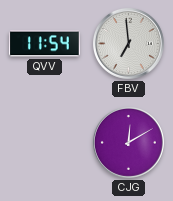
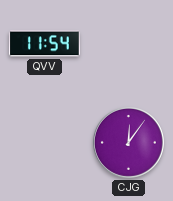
FBV: 6:59 -> none (128, 43)
CJG: 12:10 -> 12:06 (128, 142)
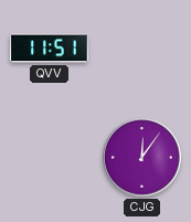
QVV: 11:54 -> 11:51 (49, 49)
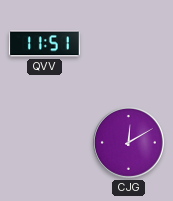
CJG: 12:06 -> 12:10 (128, 142)
